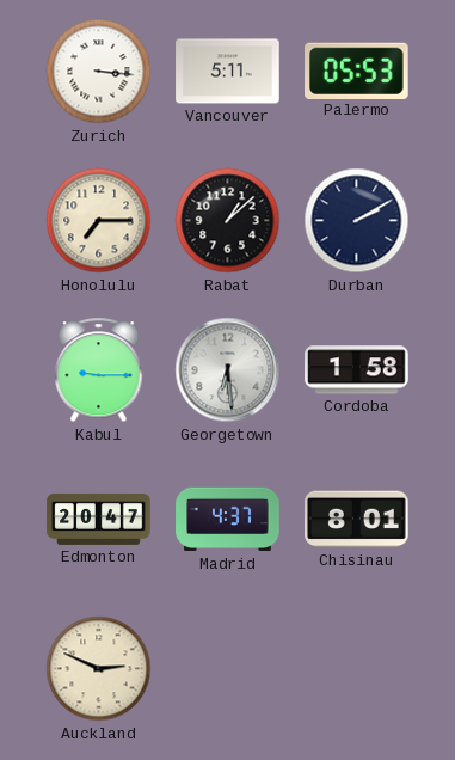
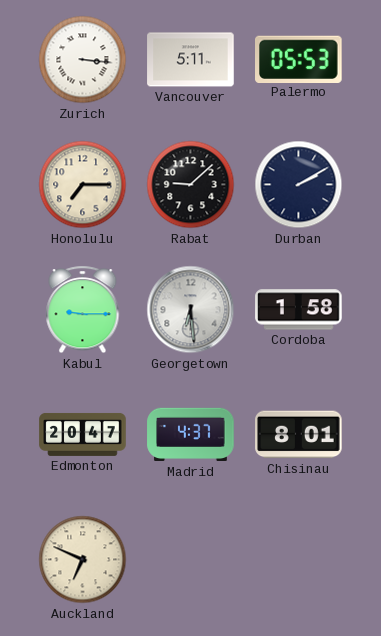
Rabat: 1:08 -> 9:08 (191, 185)
Auckland: 2:49 -> 6:49 (83, 560)
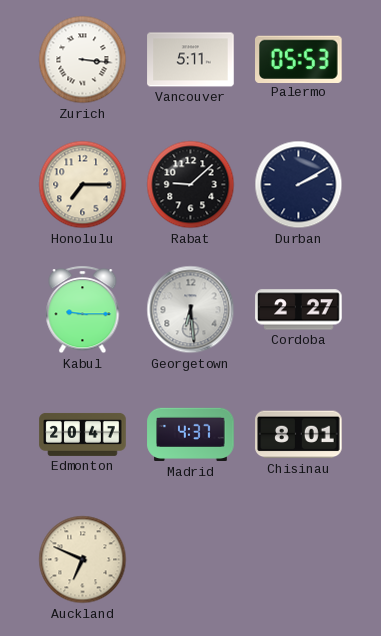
Cordoba: 1:58 -> 2:27 (299, 310)
